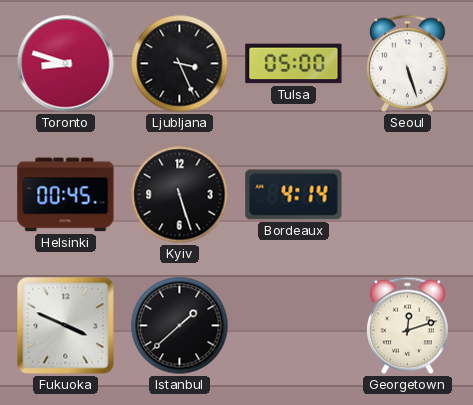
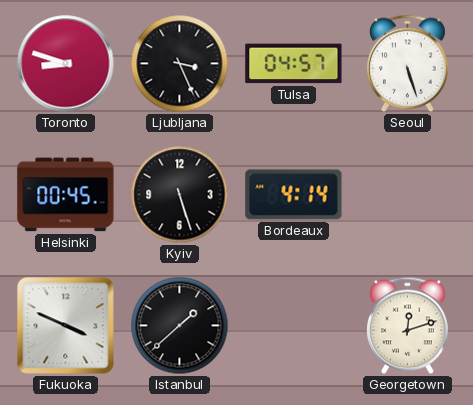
Tulsa: 05:00 -> 04:57 (294, 64)
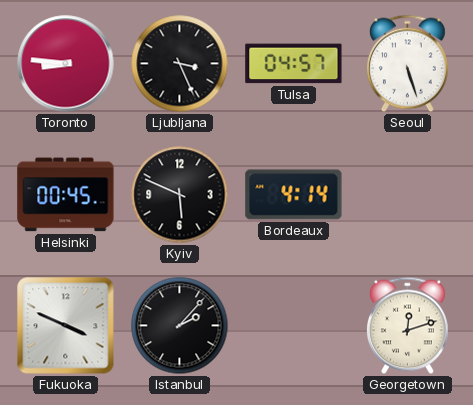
Toronto: 8:48 -> 8:46 (66, 64)
Kyiv: 5:27 -> 5:49 (180, 195)
Istanbul: 1:38 -> 2:07 (180, 326)
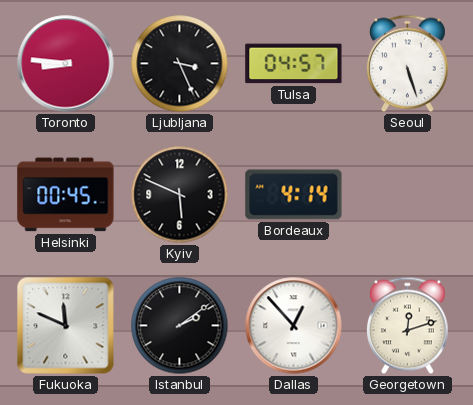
Fukuoka: 3:49 -> 11:49 (66, 326)
Istanbul: 2:07 -> 2:09 (180, 326)
Dallas: none -> 12:53 (294, 326)
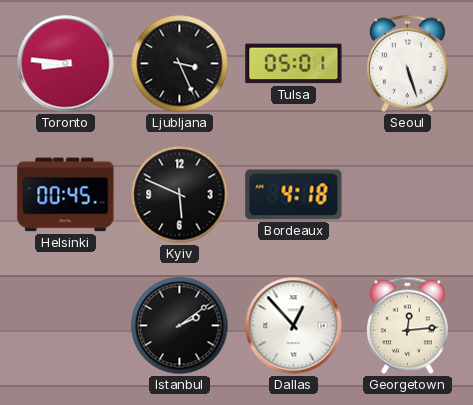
Tulsa: 04:57 -> 05:01 (294, 64)
Bordeaux: 4:14 -> 4:18 (294, 195)
Fukuoka: 11:49 -> none (66, 326)
Georgetown: 12:12 -> 12:14 (408, 326)
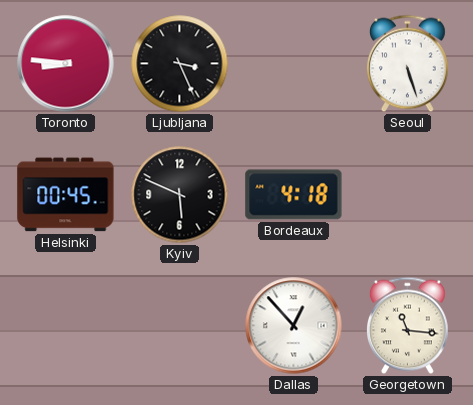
Tulsa: 05:01 -> none (294, 64)
Istanbul: 2:09 -> none (180, 326)
Georgetown: 12:14 -> 11:16 (408, 326)
